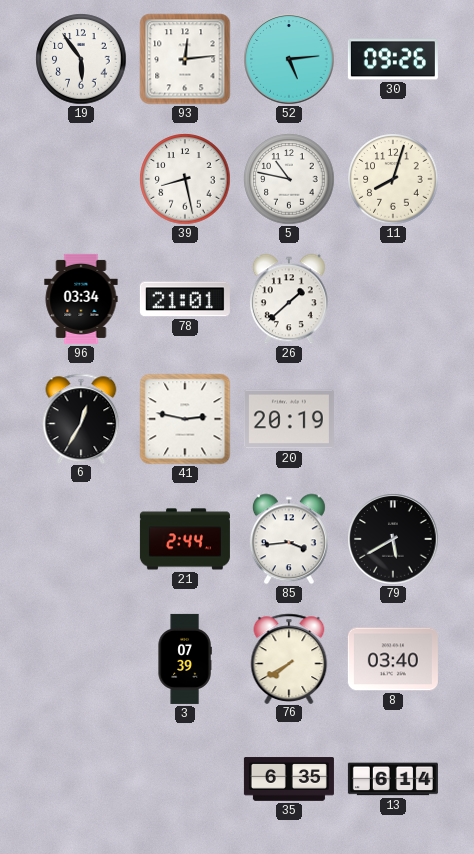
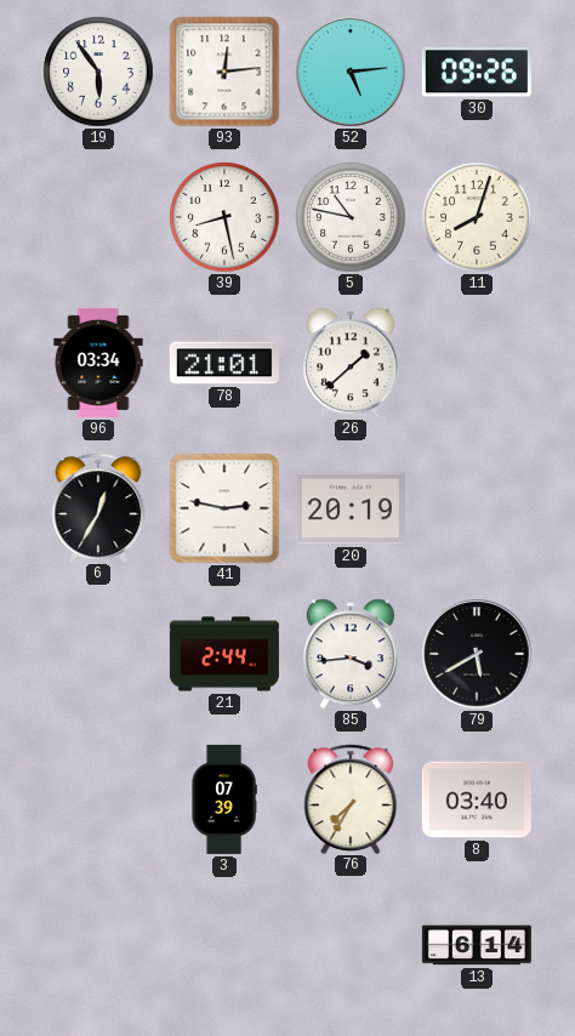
76: 7:40 -> 7:35 (351, 798)
35: 6:35 -> none (289, 779)
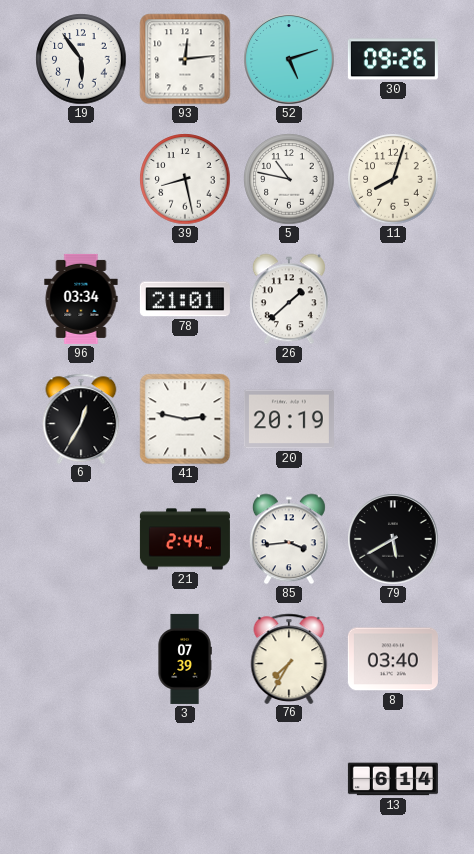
52: 5:14 -> 5:12 (289, 59)
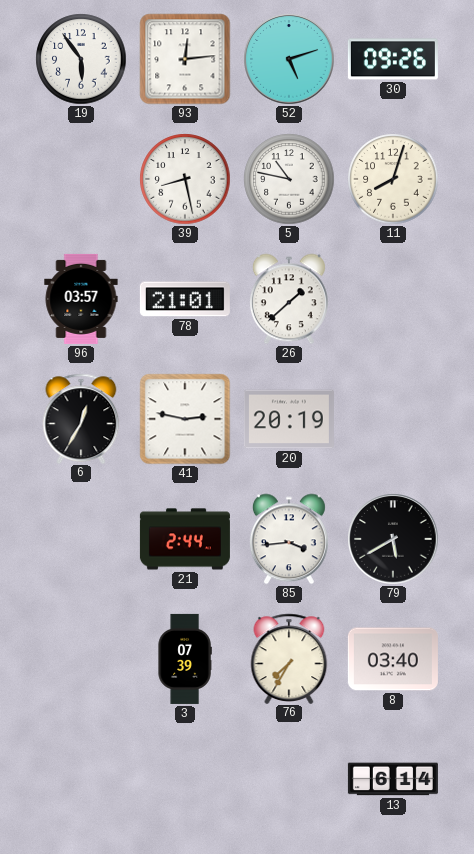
96: 03:34 -> 03:57 (81, 299)
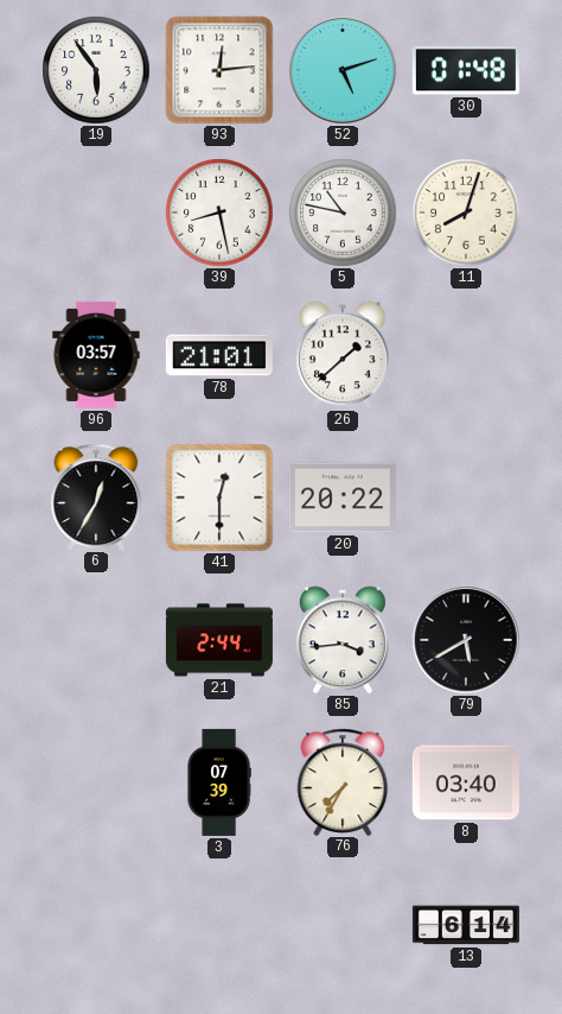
30: 09:26 -> 01:48 (466, 70)
41: 2:47 -> 12:30 (219, 498)
20: 20:19 -> 20:22 (343, 498)
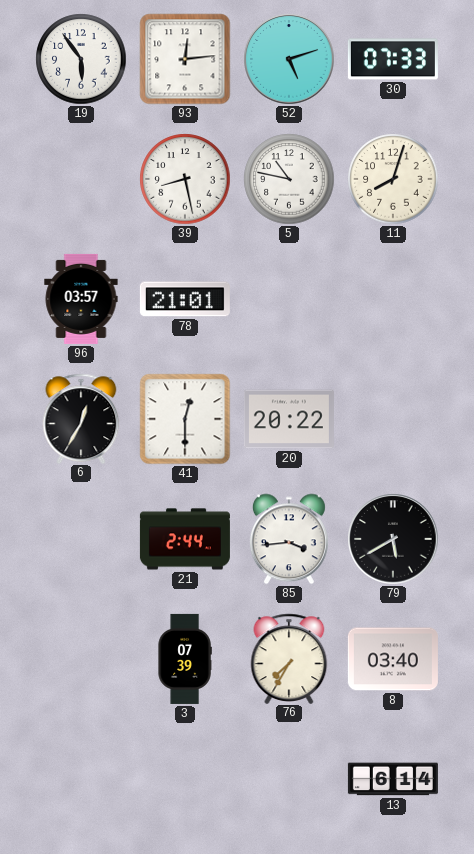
30: 01:48 -> 07:33 (393, 59)
26: 1:38 -> none (343, 355)
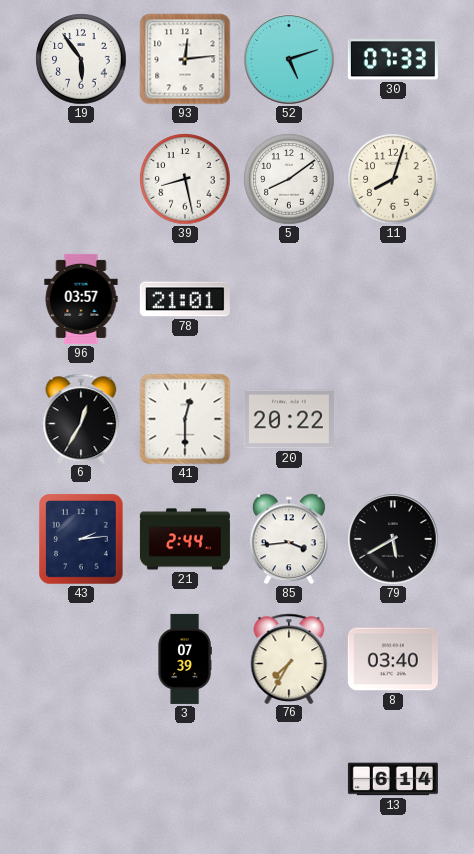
5: 10:47 -> 8:09 (289, 179)
43: none -> 2:14 (82, 540)
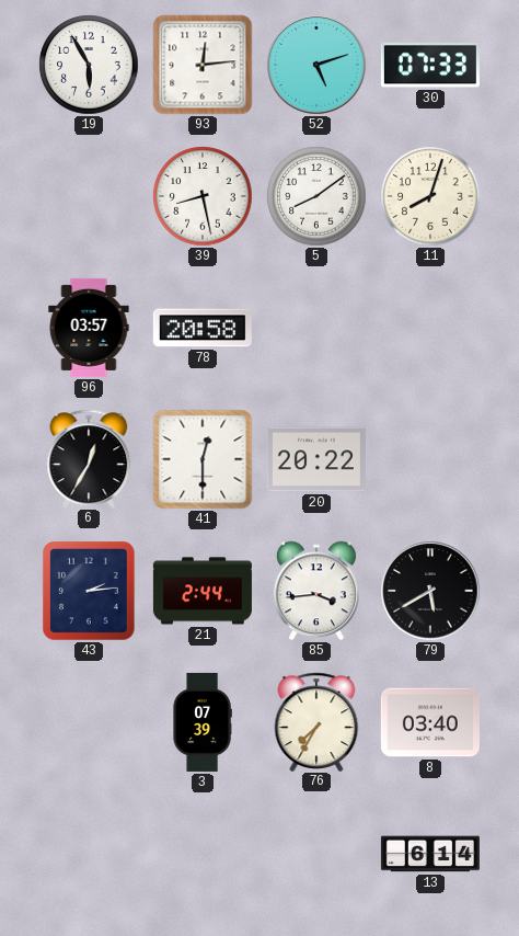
19: 5:54 -> 5:55 (89, 65)
78: 21:01 -> 20:58 (203, 328)
